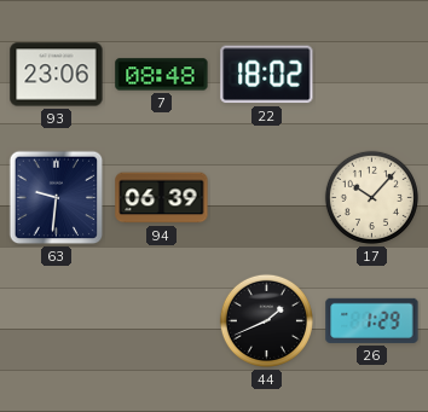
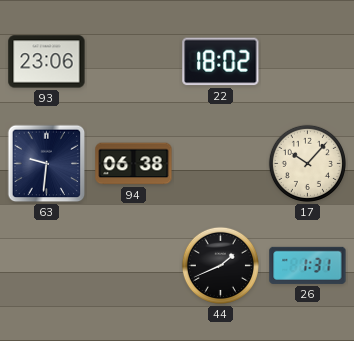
7: 08:48 -> none (162, 75)
94: 06:39 -> 06:38 (134, 164)
26: 1:29 -> 1:31 (308, 265)
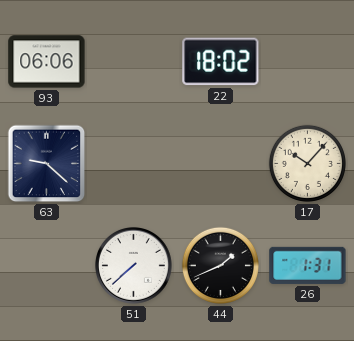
93: 23:06 -> 06:06 (47, 62)
63: 9:31 -> 9:22 (47, 164)
94: 06:38 -> none (134, 164)
51: none -> 7:38 (134, 266)
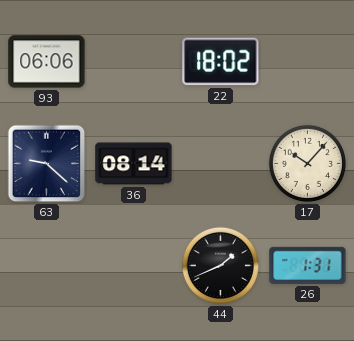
36: none -> 08:14 (134, 164)
51: 7:38 -> none (134, 266)
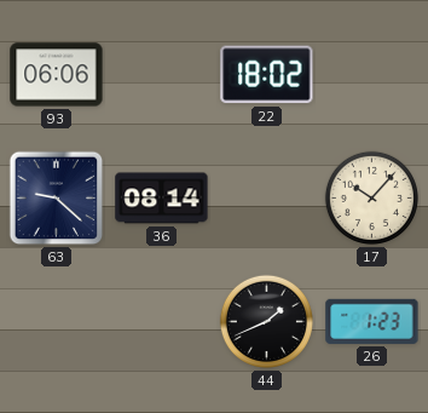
26: 1:31 -> 1:23 (372, 321)
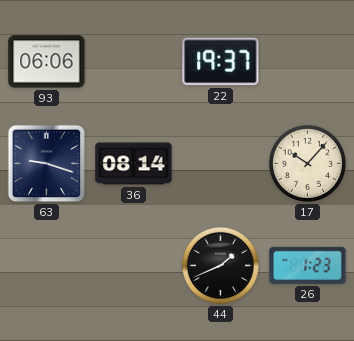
22: 18:02 -> 19:37 (221, 62)
63: 9:22 -> 9:18 (47, 164)
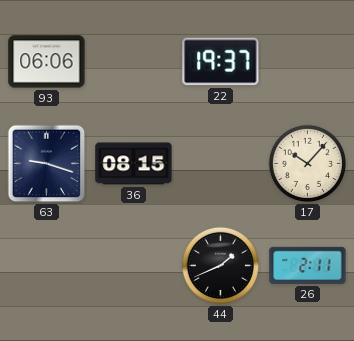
36: 08:14 -> 08:15 (134, 164)
26: 1:23 -> 2:11 (308, 265)
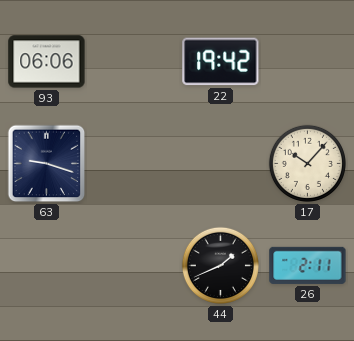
22: 19:37 -> 19:42 (221, 62)
36: 08:15 -> none (134, 164)
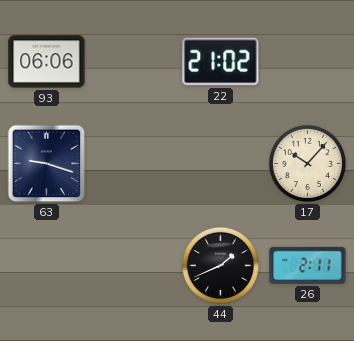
22: 19:42 -> 21:02 (221, 62)
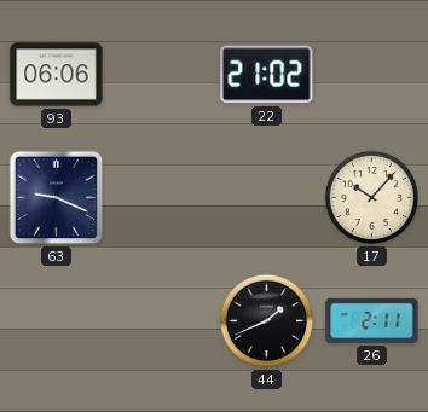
63: 9:18 -> 9:19 (57, 198)
